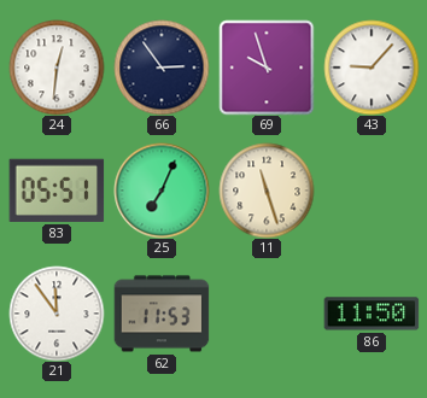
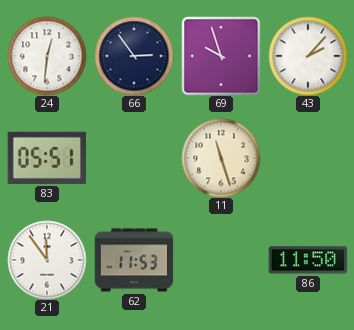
43: 9:07 -> 2:07 (308, 56)
25: 7:04 -> none (162, 191)
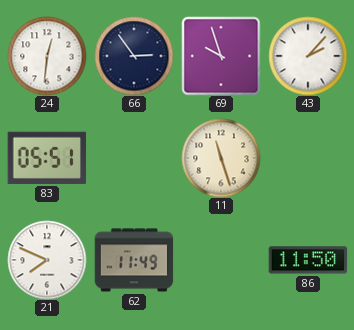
21: 11:54 -> 7:49 (47, 260)
62: 11:53 -> 11:49 (134, 260)
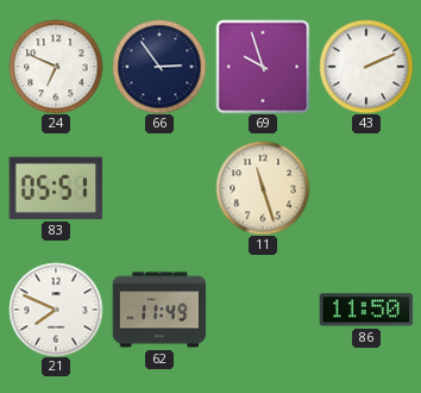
24: 12:31 -> 6:49 (56, 67)
43: 2:07 -> 2:11 (366, 67)
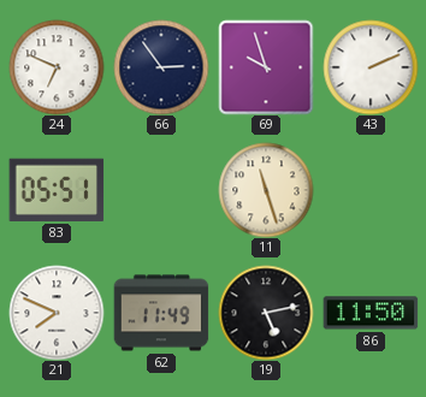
19: none -> 5:13 (266, 313)
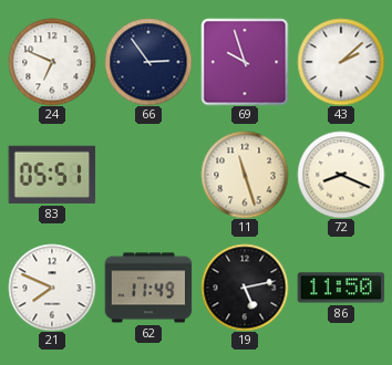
43: 2:11 -> 2:08 (341, 62)
72: none -> 8:19 (341, 175)
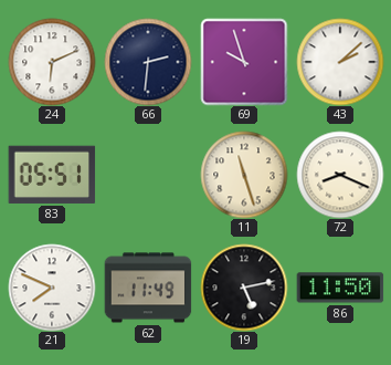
24: 6:49 -> 6:11 (52, 62)
66: 2:54 -> 2:31 (148, 62)
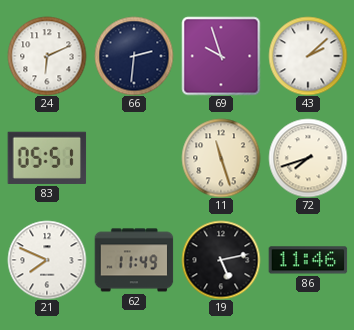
72: 8:19 -> 7:42 (308, 158)
86: 11:50 -> 11:46 (308, 260)
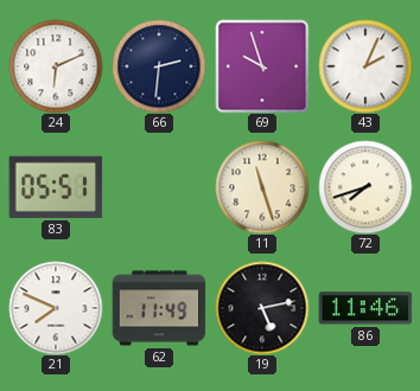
43: 2:08 -> 2:04 (365, 66)
